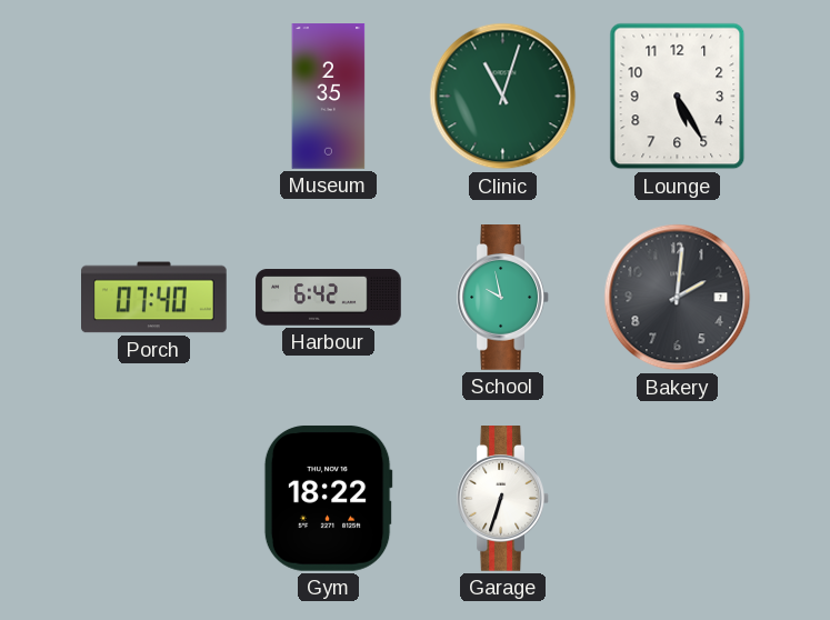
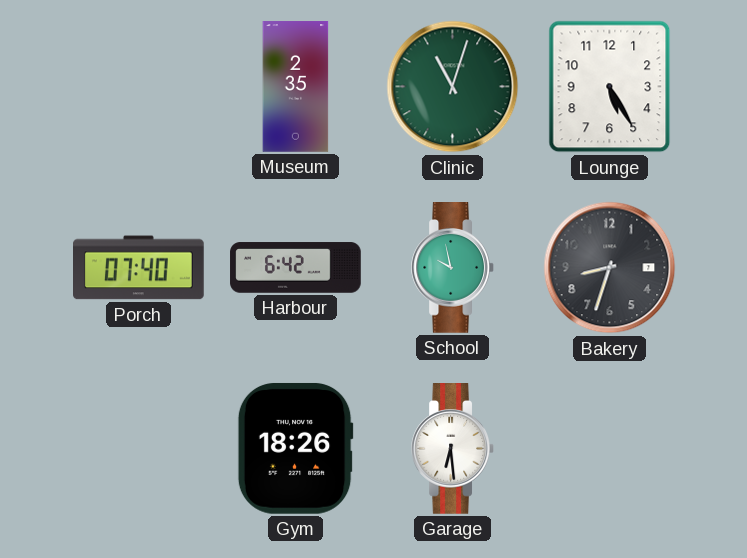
Bakery: 2:01 -> 8:33 (610, 268)
Gym: 18:22 -> 18:26 (295, 448)
Garage: 6:33 -> 6:29 (452, 449)
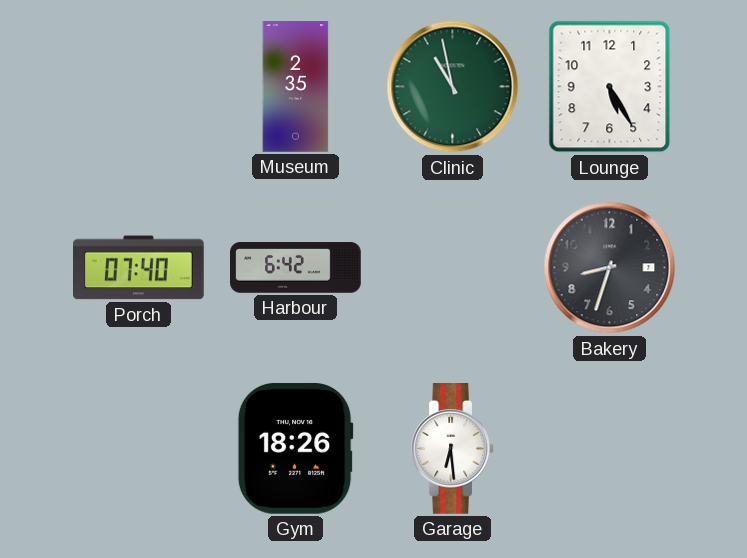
Clinic: 11:03 -> 10:58 (453, 87)
School: 9:58 -> none (452, 268)
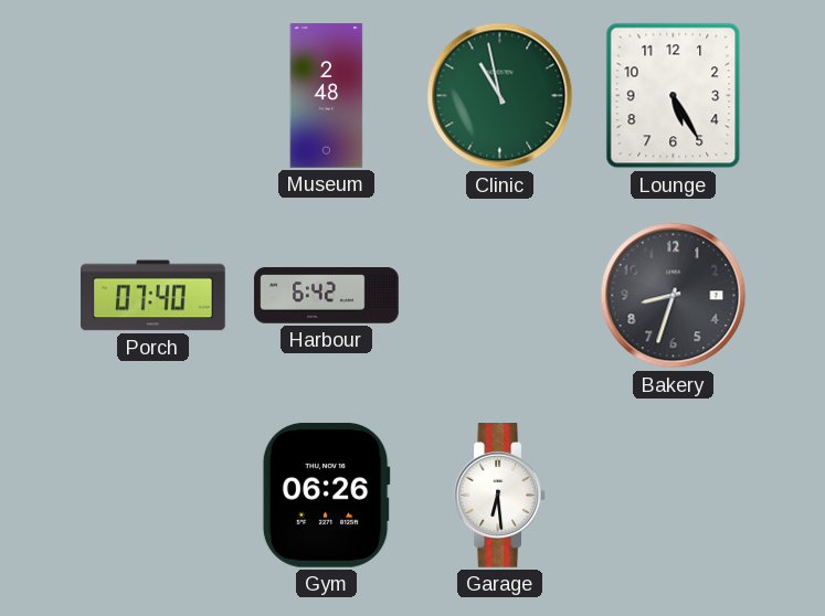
Museum: 2:35 -> 2:48 (327, 96)
Gym: 18:26 -> 06:26 (326, 495)
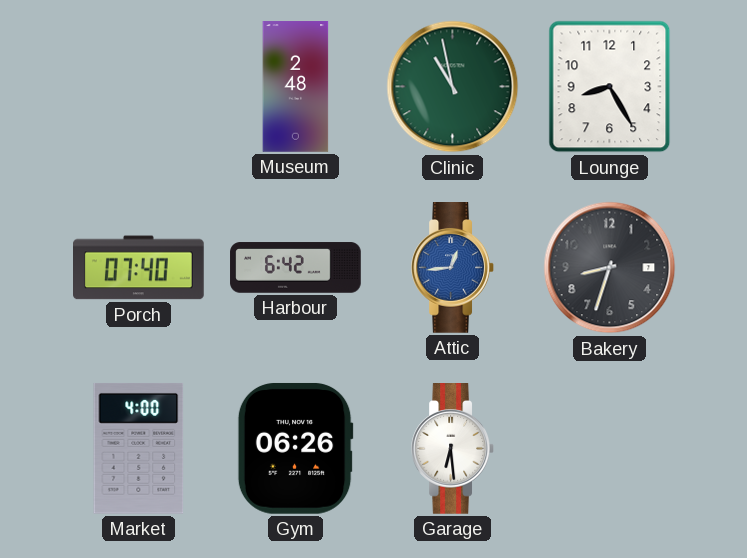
Lounge: 5:25 -> 8:25 (610, 87)
Attic: none -> 12:44 (452, 268)
Market: none -> 4:00 (139, 448)
